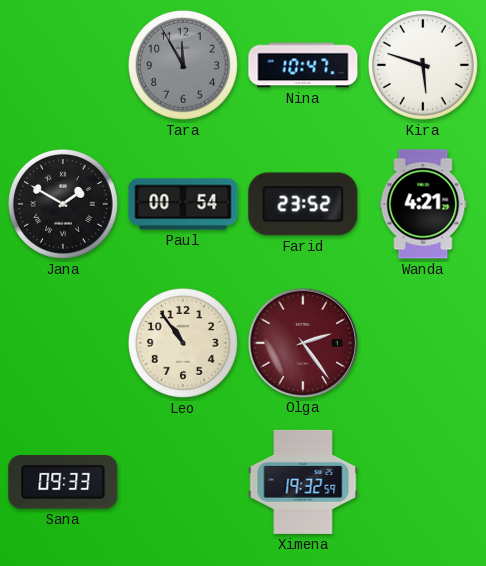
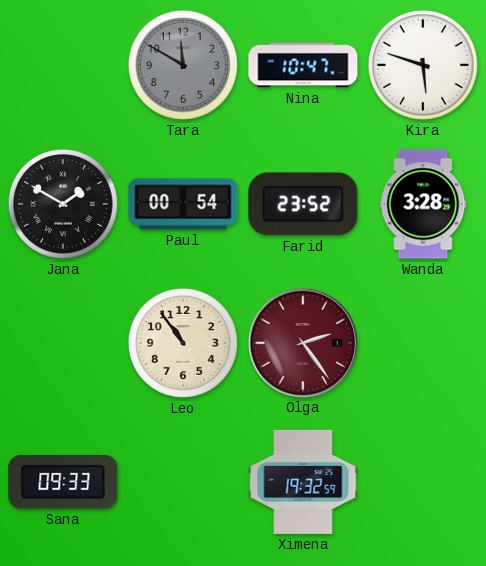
Tara: 11:55 -> 11:50 (183, 65)
Wanda: 4:21 -> 3:28 (423, 204)
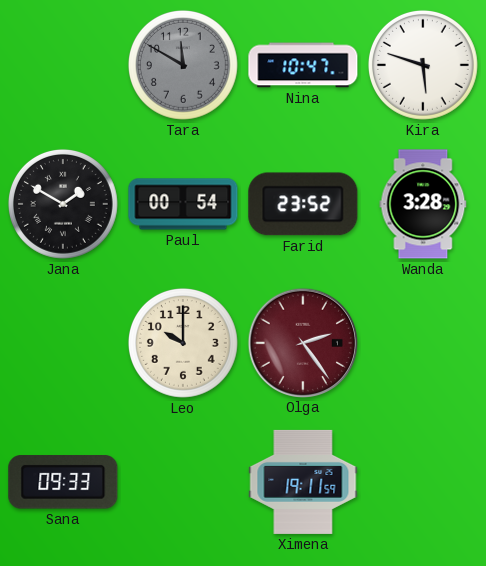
Leo: 10:54 -> 10:00 (183, 343)
Ximena: 19:32 -> 19:11 (303, 482)
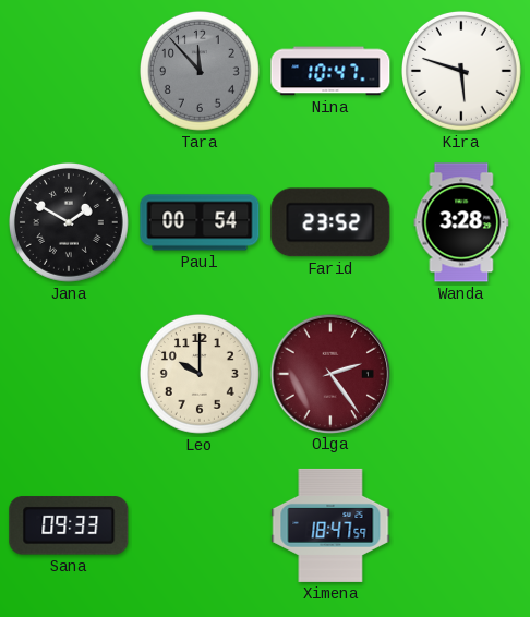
Tara: 11:50 -> 11:53 (200, 71)
Ximena: 19:11 -> 18:47 (330, 525)
